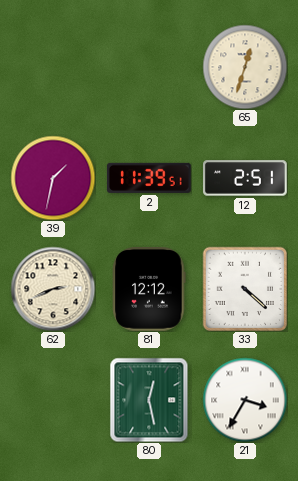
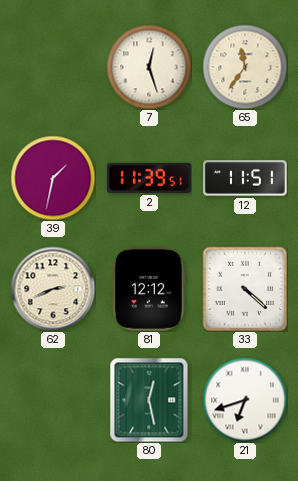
7: none -> 12:27 (149, 67)
65: 12:33 -> 11:36 (245, 67)
12: 2:51 -> 11:51 (246, 178)
21: 3:35 -> 6:42 (245, 400)
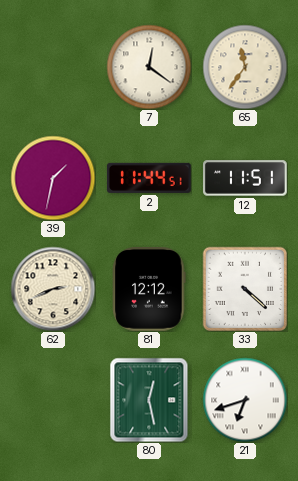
7: 12:27 -> 12:21 (149, 67)
2: 11:39 -> 11:44 (149, 178)
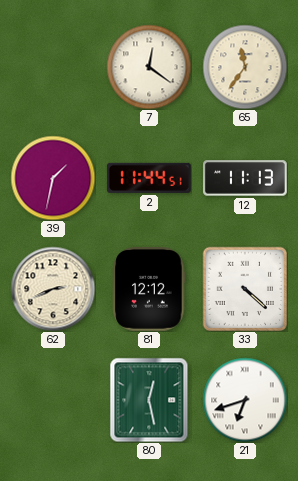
12: 11:51 -> 11:13 (246, 178)
